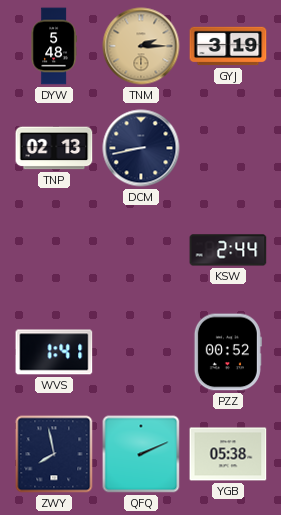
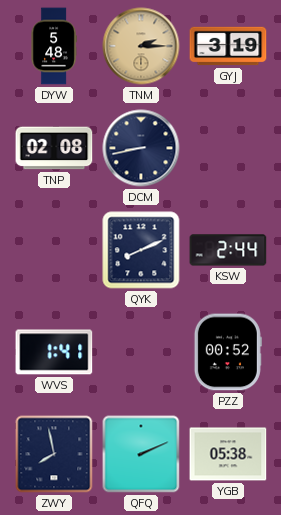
TNP: 02:13 -> 02:08 (54, 148)
QYK: none -> 8:11 (141, 250)
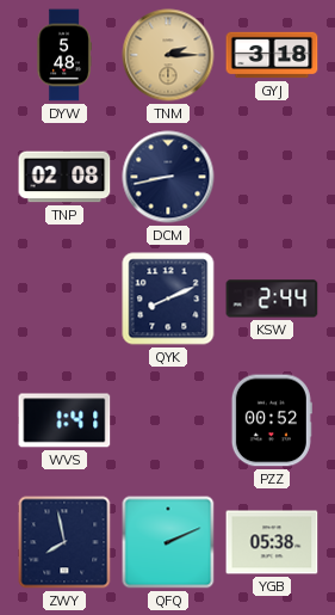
GYJ: 3:19 -> 3:18 (272, 55)
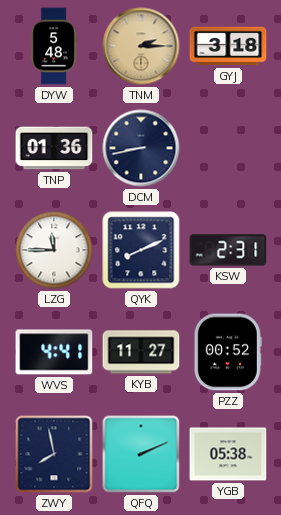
TNP: 02:08 -> 01:36 (54, 148)
LZG: none -> 11:45 (54, 250)
KSW: 2:44 -> 2:31 (228, 250)
WVS: 1:41 -> 4:41 (54, 352)
KYB: none -> 11:27 (141, 352)
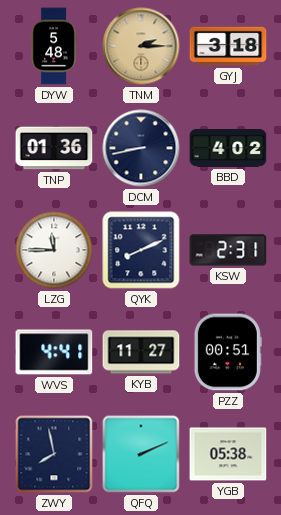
BBD: none -> 4:02 (228, 149)
PZZ: 00:52 -> 00:51 (228, 352)
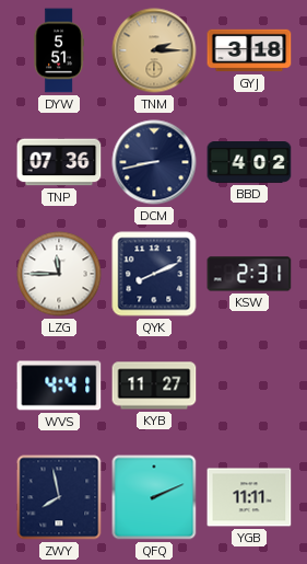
DYW: 5:48 -> 5:51 (59, 50)
TNP: 01:36 -> 07:36 (59, 162)
PZZ: 00:51 -> none (228, 352)
YGB: 05:38 -> 11:11 (249, 497)
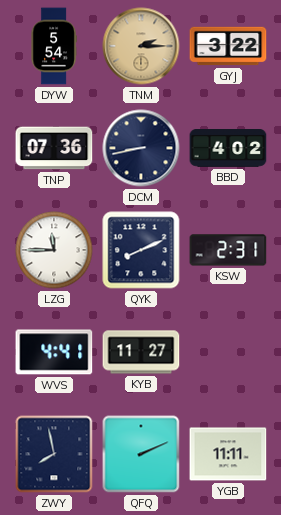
DYW: 5:51 -> 5:54 (54, 46)
GYJ: 3:18 -> 3:22 (228, 46)
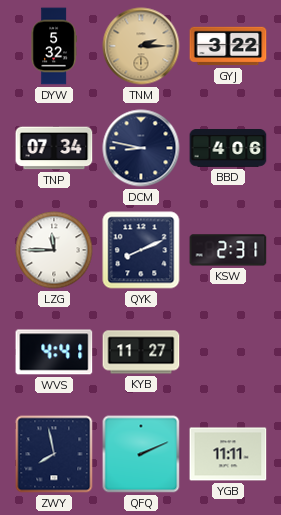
DYW: 5:54 -> 5:32 (54, 46)
TNP: 07:36 -> 07:34 (54, 148)
DCM: 8:43 -> 8:47 (141, 148)
BBD: 4:02 -> 4:06 (228, 149)
